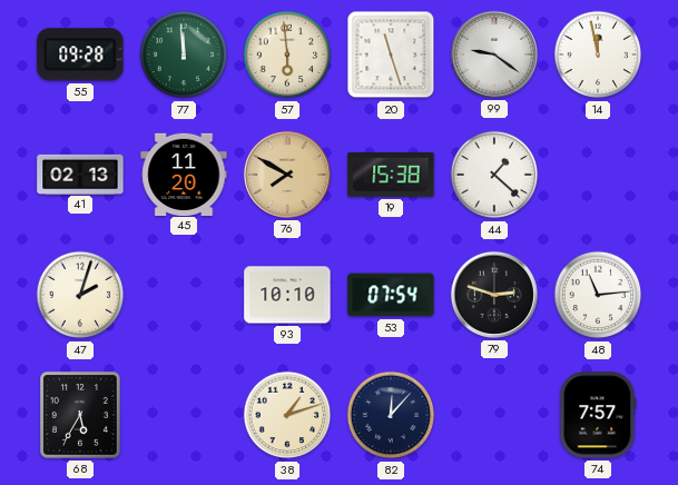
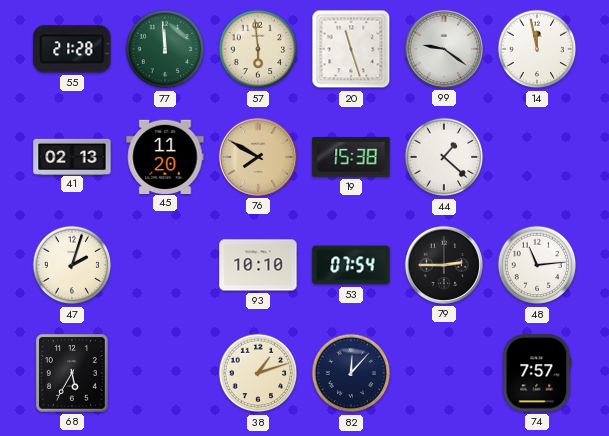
55: 09:28 -> 21:28 (72, 49)
79: 2:48 -> 2:45 (444, 265)
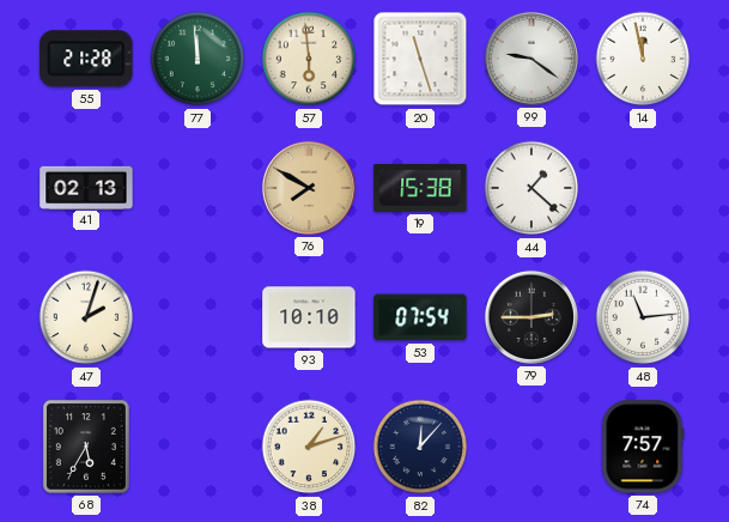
45: 11:20 -> none (165, 156)
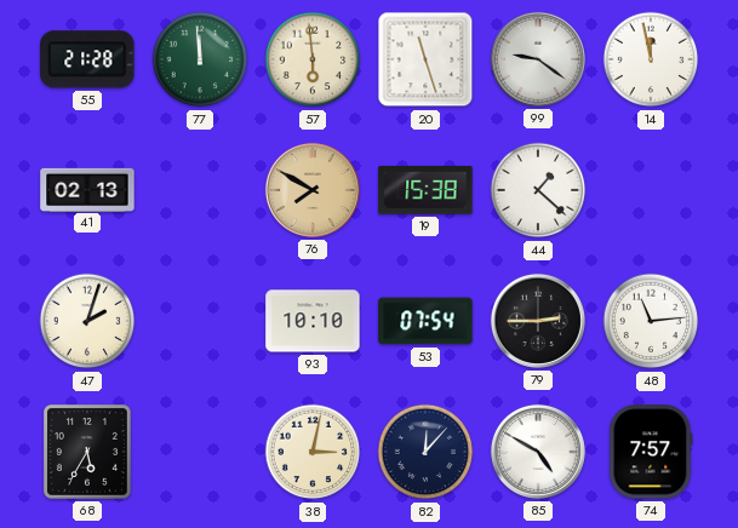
38: 1:12 -> 3:02 (313, 452)
85: none -> 4:50 (538, 452)
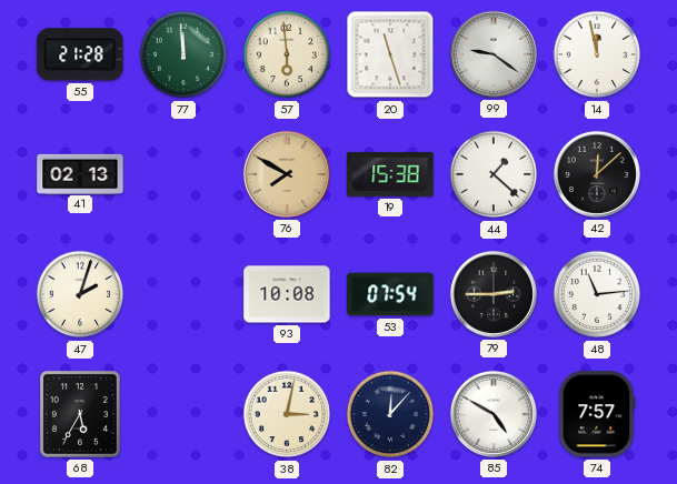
42: none -> 12:08 (597, 174)
93: 10:10 -> 10:08 (287, 294)
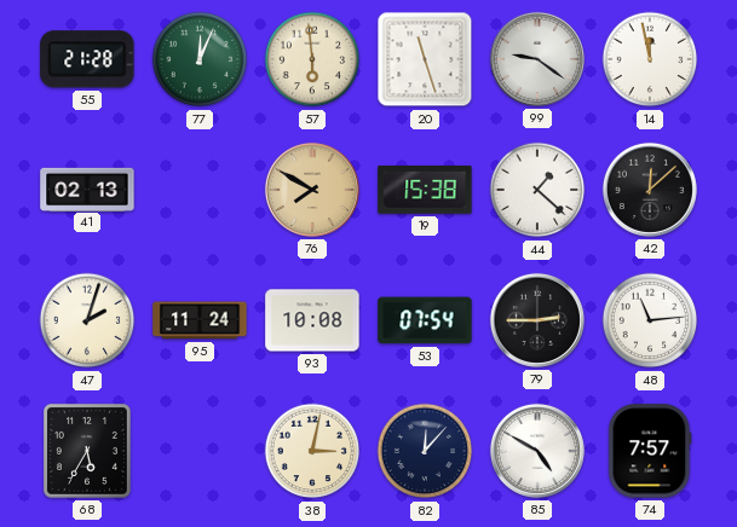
77: 11:59 -> 12:04 (200, 59)
95: none -> 11:24 (200, 320)
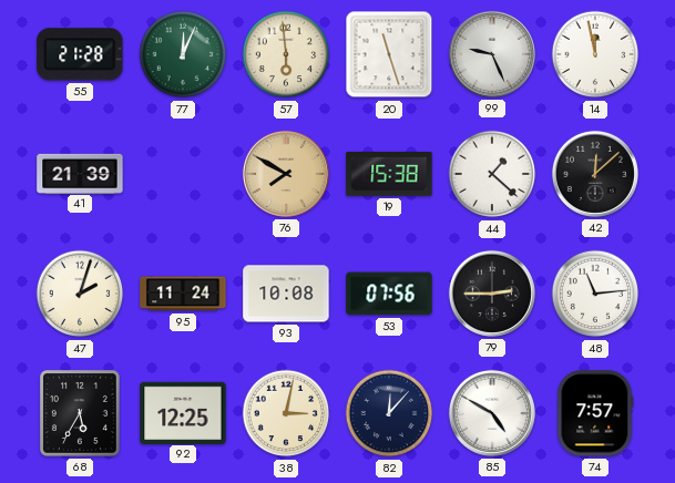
99: 9:21 -> 9:26 (492, 54)
41: 02:13 -> 21:39 (80, 173)
53: 07:54 -> 07:56 (389, 294)
92: none -> 12:25 (183, 412)
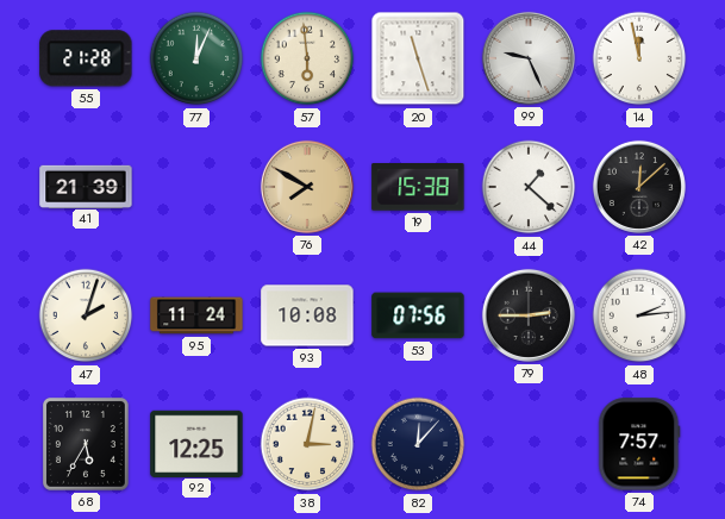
48: 11:14 -> 2:14 (639, 315)
85: 4:50 -> none (492, 413)
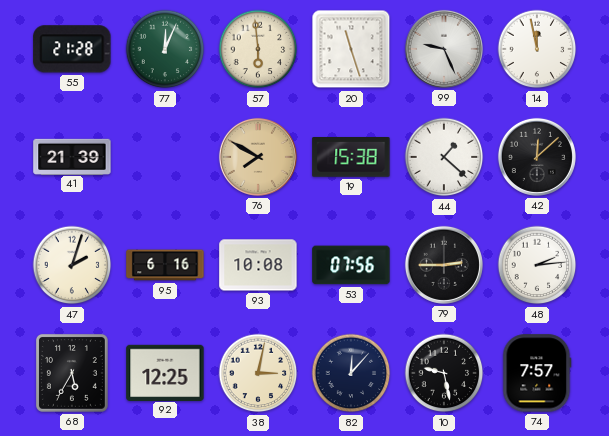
95: 11:24 -> 6:16 (165, 265)
10: none -> 9:28 (444, 373)
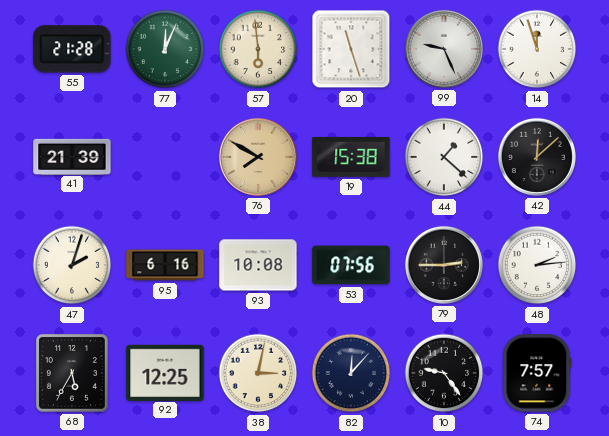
14: 11:58 -> 11:57 (537, 49)
10: 9:28 -> 9:24 (444, 373)
